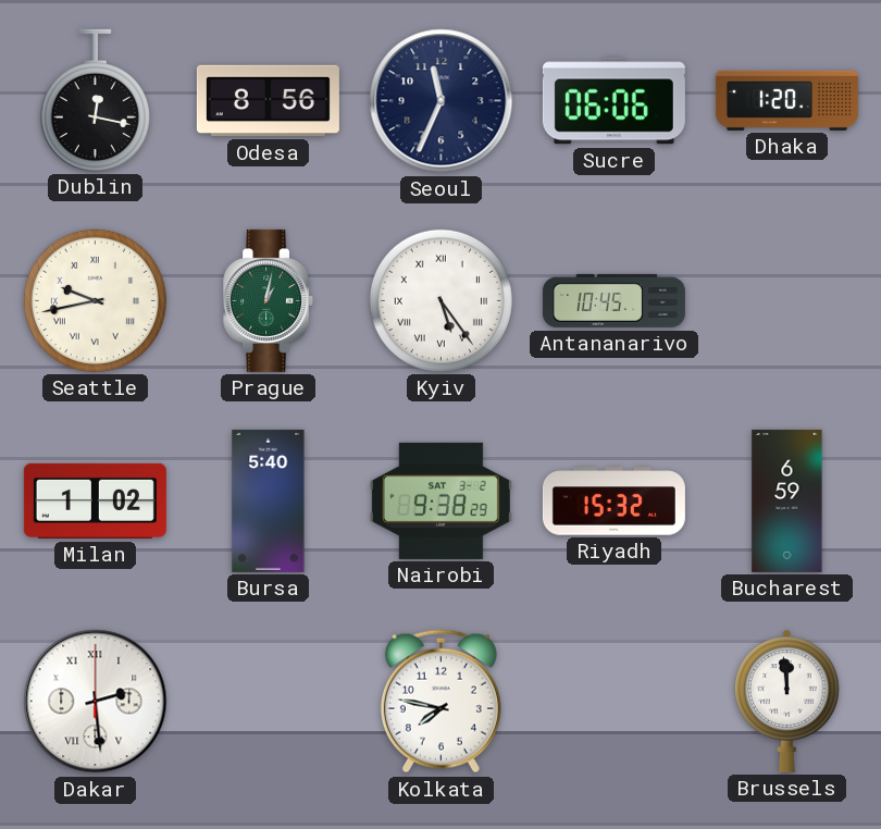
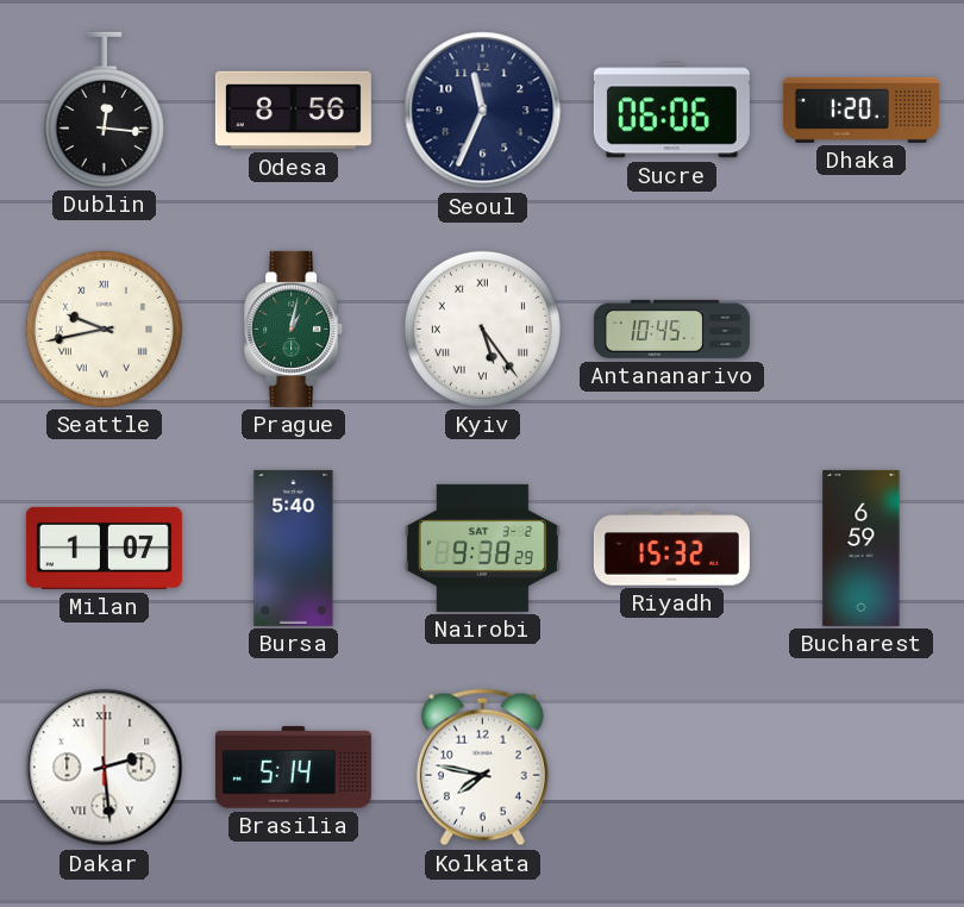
Dublin: 12:17 -> 12:16 (104, 110)
Milan: 1:02 -> 1:07 (104, 548)
Brasilia: none -> 5:14 (293, 768)
Brussels: 11:59 -> none (787, 701)
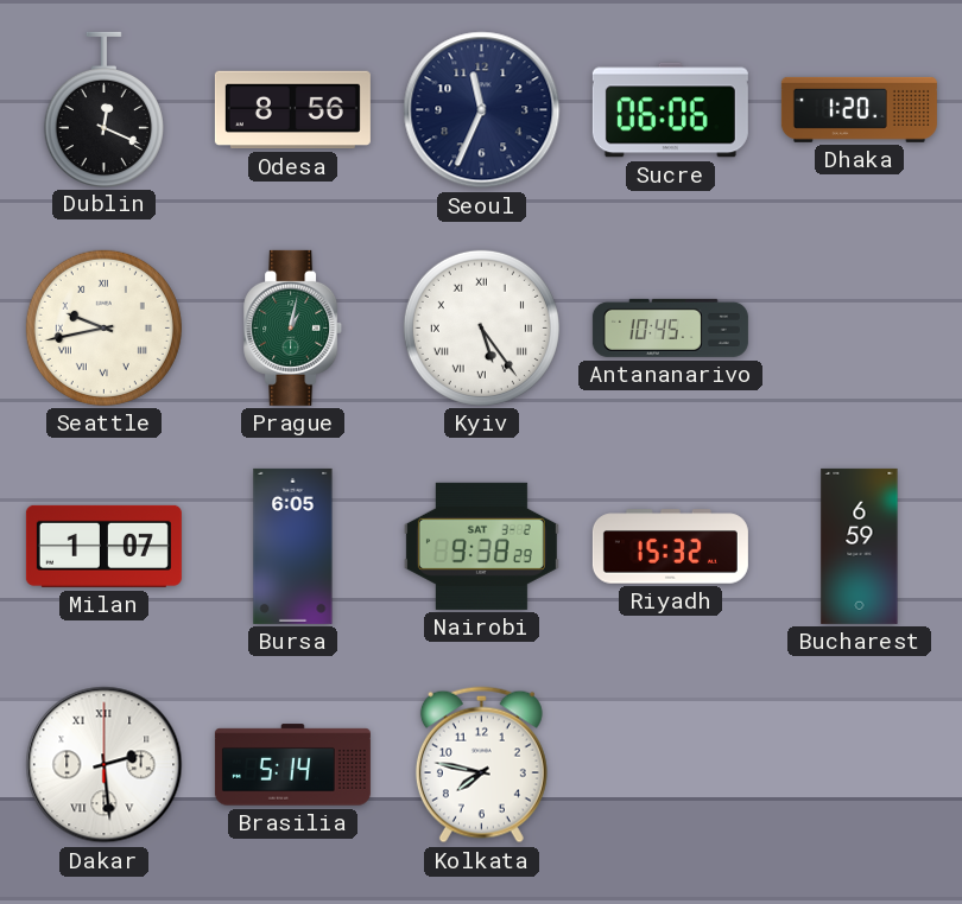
Dublin: 12:16 -> 12:19 (103, 109)
Bursa: 5:40 -> 6:05 (293, 546)
